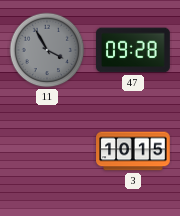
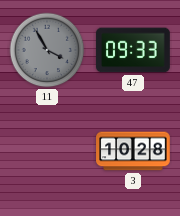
47: 09:28 -> 09:33 (133, 50)
3: 10:15 -> 10:28 (133, 151)
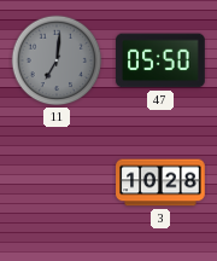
11: 3:55 -> 7:01 (57, 60)
47: 09:33 -> 05:50 (160, 60)
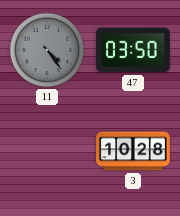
11: 7:01 -> 4:24 (47, 50)
47: 05:50 -> 03:50 (133, 50)
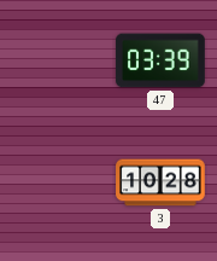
11: 4:24 -> none (47, 50)
47: 03:50 -> 03:39 (160, 60)
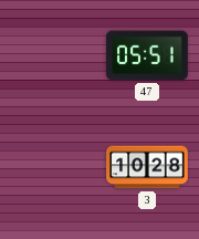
47: 03:39 -> 05:51 (147, 55)
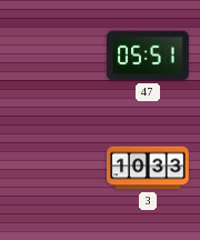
3: 10:28 -> 10:33 (148, 168)
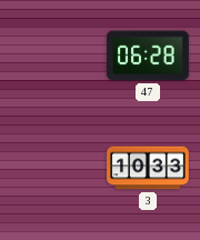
47: 05:51 -> 06:28 (148, 56)
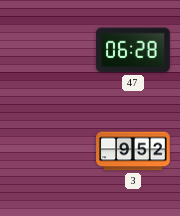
3: 10:33 -> 9:52 (133, 151)
